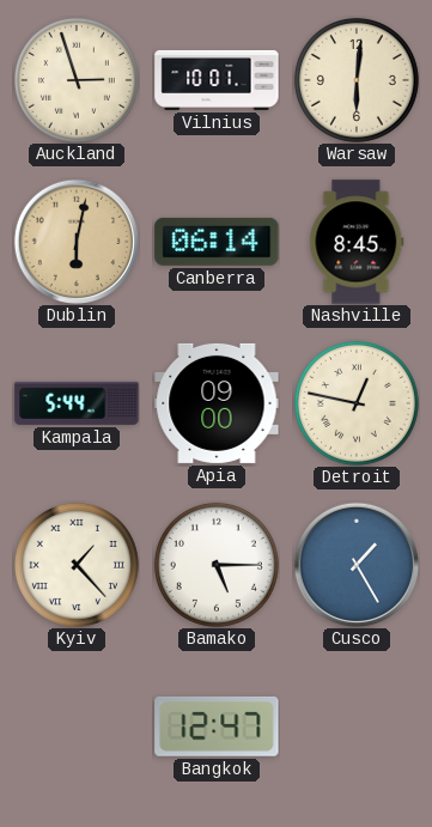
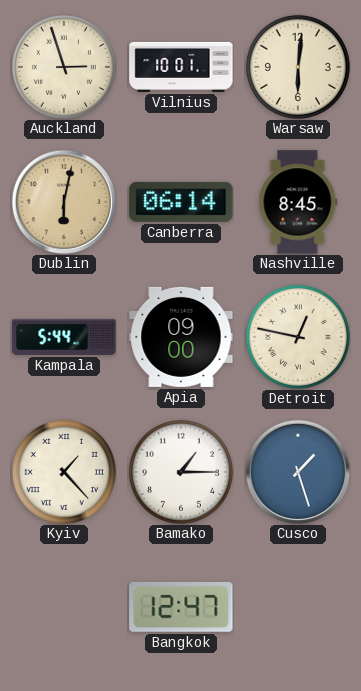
Bamako: 5:15 -> 1:15 (181, 472)
Cusco: 1:25 -> 1:27 (297, 471)
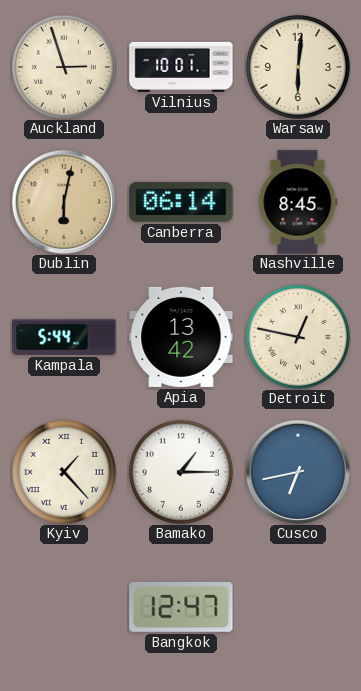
Apia: 09:00 -> 13:42 (181, 337)
Cusco: 1:27 -> 6:43 (297, 471)
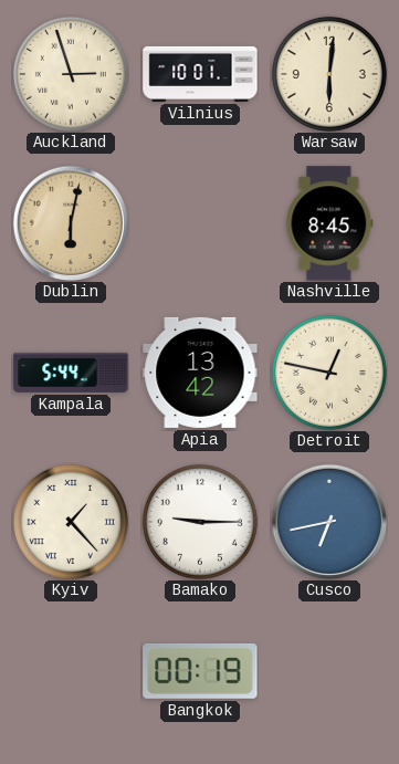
Canberra: 06:14 -> none (181, 202)
Bamako: 1:15 -> 9:15 (200, 522)
Bangkok: 12:47 -> 00:19 (200, 671)
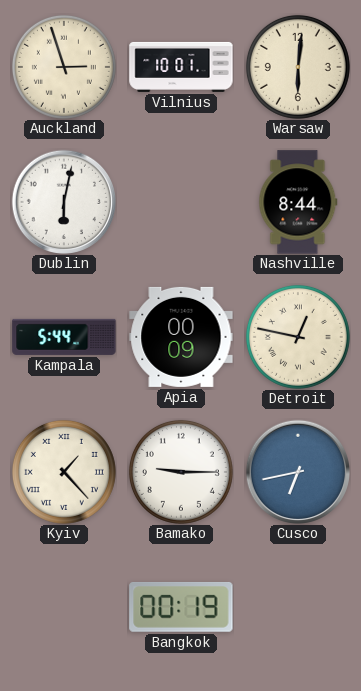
Dublin dial: champagne -> white (63, 201)
Nashville: 8:45 -> 8:44 (298, 202)
Apia: 13:42 -> 00:09 (181, 337)
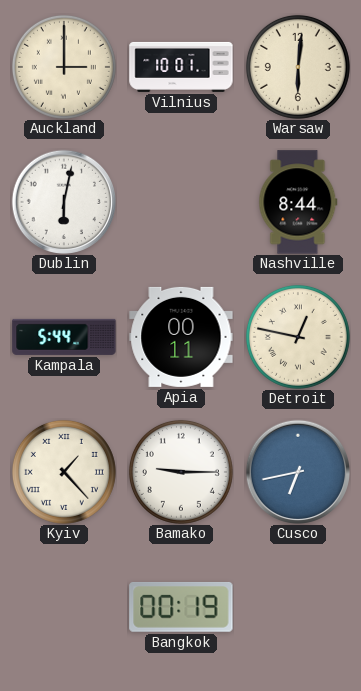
Auckland: 2:57 -> 3:00 (64, 67)
Apia: 00:09 -> 00:11 (181, 337)
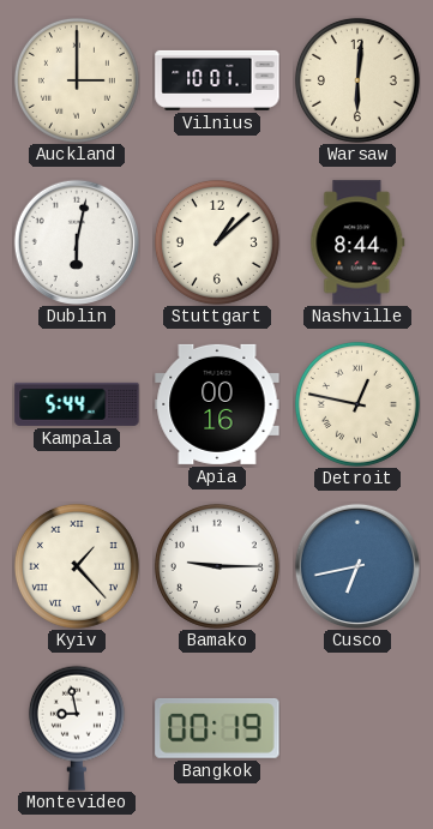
Stuttgart: none -> 1:08 (217, 242)
Apia: 00:11 -> 00:16 (217, 404)
Montevideo: none -> 8:58 (77, 728)
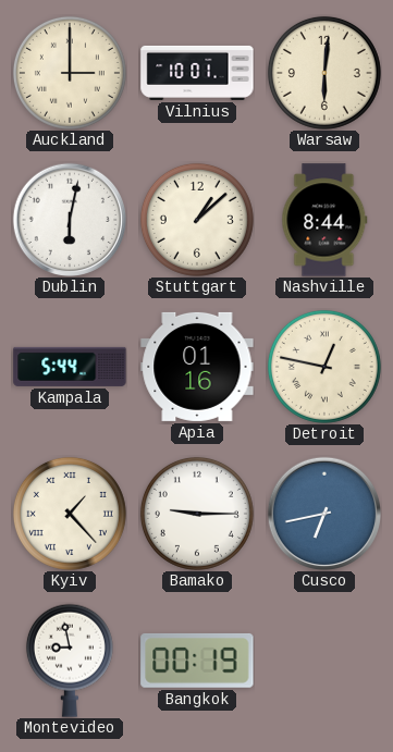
Apia: 00:16 -> 01:16 (197, 367)
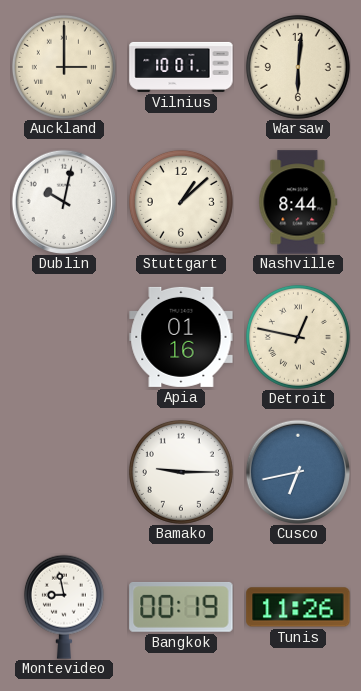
Dublin: 6:02 -> 10:02 (63, 201)
Kampala: 5:44 -> none (70, 367)
Kyiv: 1:23 -> none (70, 514)
Tunis: none -> 11:26 (298, 607)
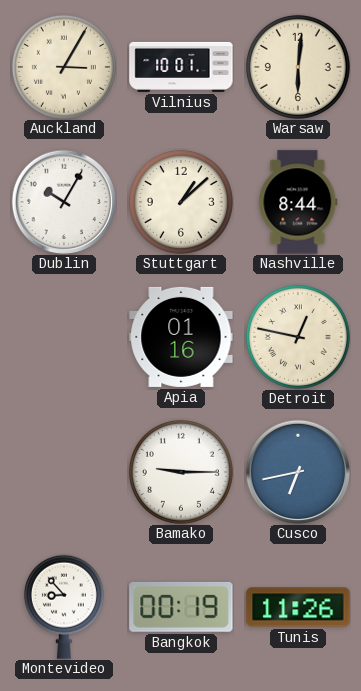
Auckland: 3:00 -> 3:05 (64, 67)
Dublin: 10:02 -> 10:05 (63, 201)
Montevideo: 8:58 -> 8:53 (64, 607)
